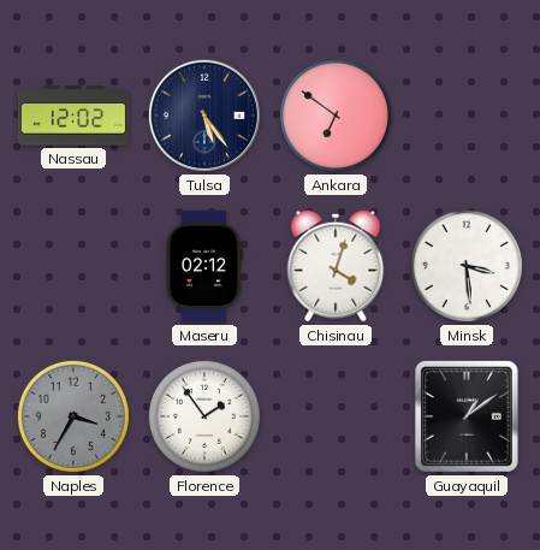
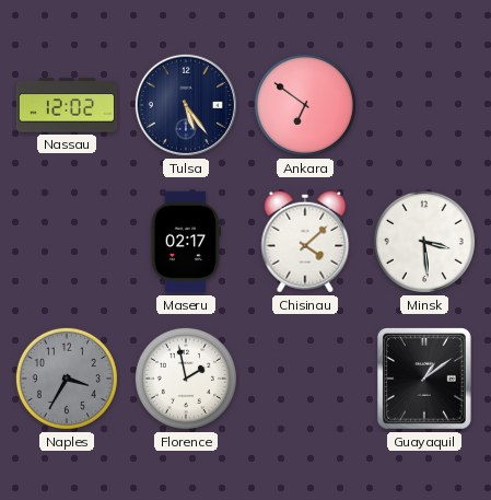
Maseru: 02:12 -> 02:17 (186, 242)
Chisinau: 4:03 -> 4:08 (305, 242)
Florence: 1:54 -> 1:58 (186, 379)
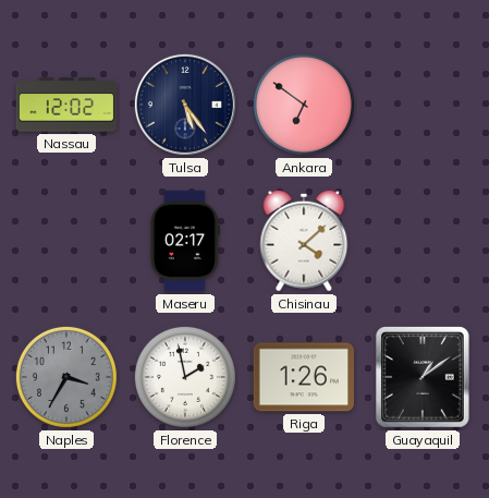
Minsk: 3:29 -> none (424, 242)
Riga: none -> 1:26 (304, 377)
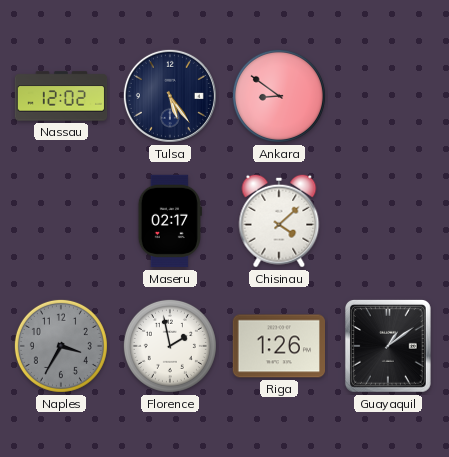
Ankara: 6:51 -> 8:51 (279, 96)
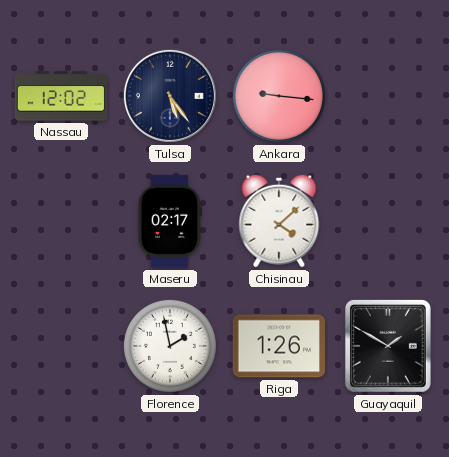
Ankara: 8:51 -> 9:16 (279, 96)
Naples: 3:35 -> none (61, 346)
Guayaquil: 1:09 -> 1:50 (388, 346)
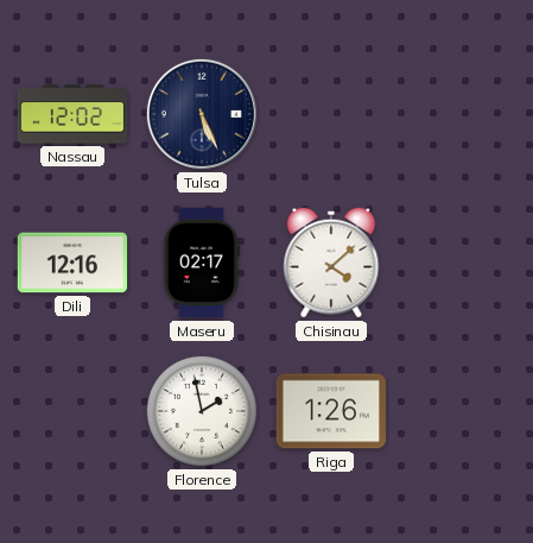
Tulsa: 5:24 -> 5:26 (202, 114)
Ankara: 9:16 -> none (279, 96)
Dili: none -> 12:16 (72, 263)
Guayaquil: 1:50 -> none (388, 346)
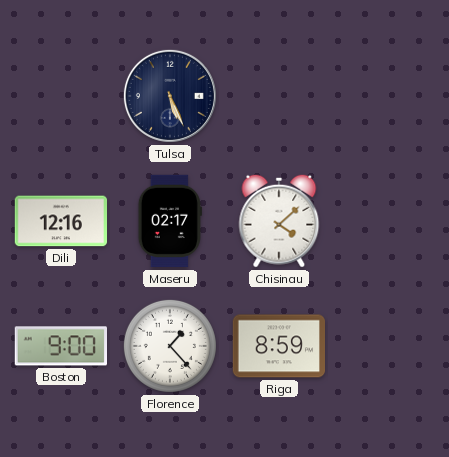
Nassau: 12:02 -> none (72, 114)
Boston: none -> 9:00 (60, 346)
Florence: 1:58 -> 1:23 (170, 346)
Riga: 1:26 -> 8:59 (279, 346)
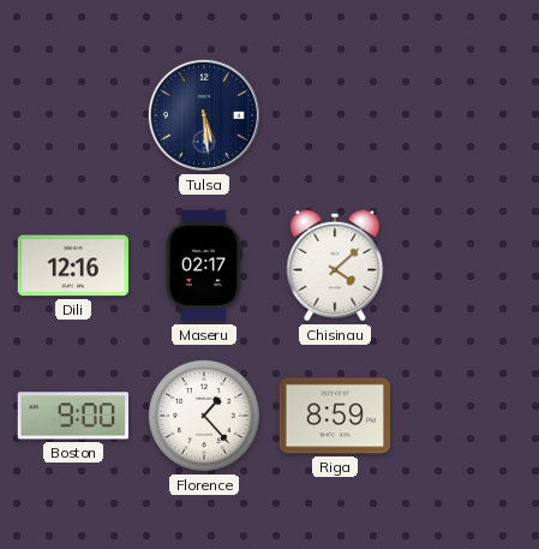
Tulsa: 5:26 -> 5:29 (204, 115)
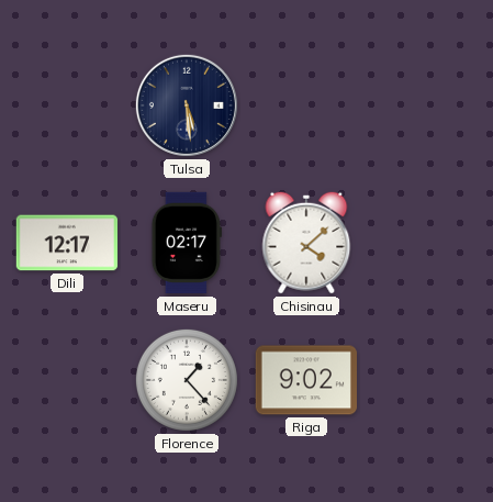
Dili: 12:16 -> 12:17 (67, 243)
Boston: 9:00 -> none (72, 416)
Riga: 8:59 -> 9:02 (306, 380)
